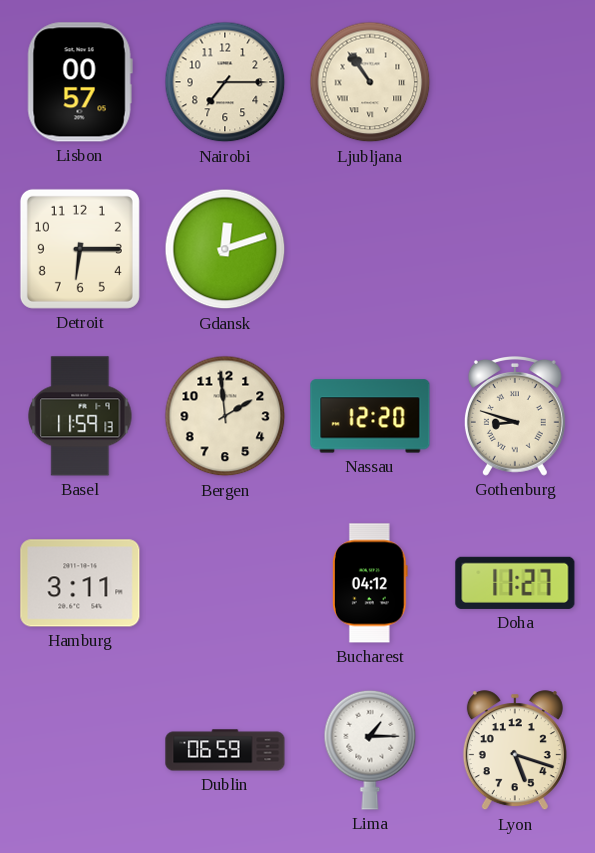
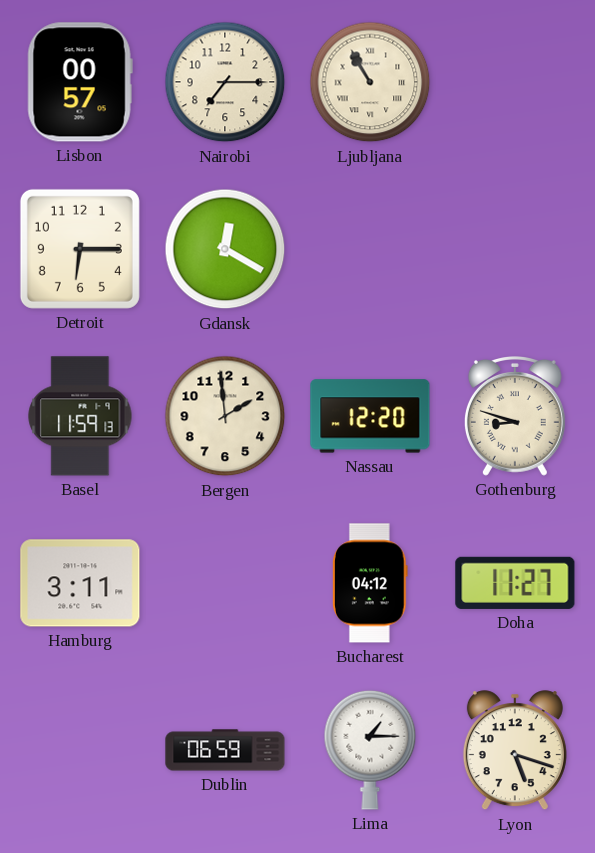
Ljubljana: 10:54 -> 10:55 (370, 82)
Gdansk: 12:12 -> 12:20 (225, 249)
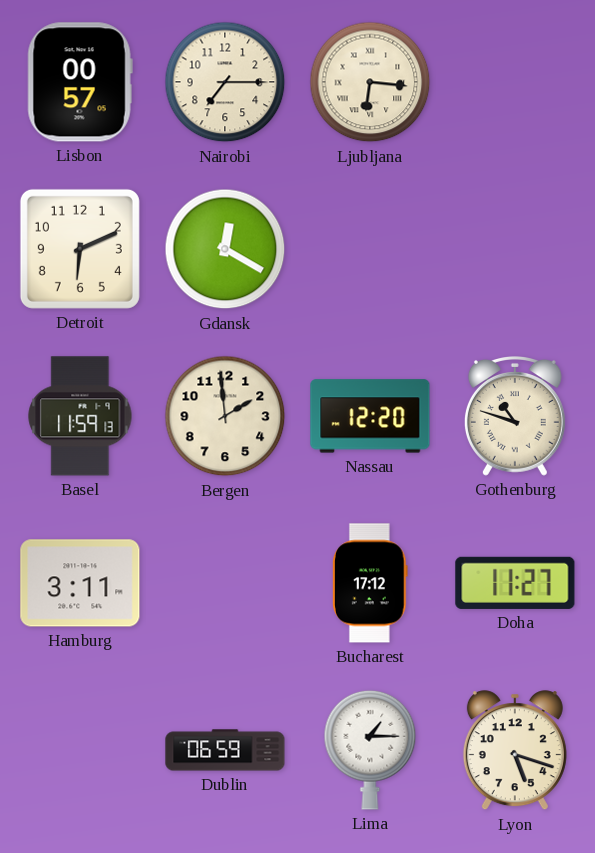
Ljubljana: 10:55 -> 6:16 (370, 82)
Detroit: 6:15 -> 6:11 (80, 249)
Gothenburg: 8:48 -> 10:48 (515, 417)
Bucharest: 04:12 -> 17:12 (371, 583)
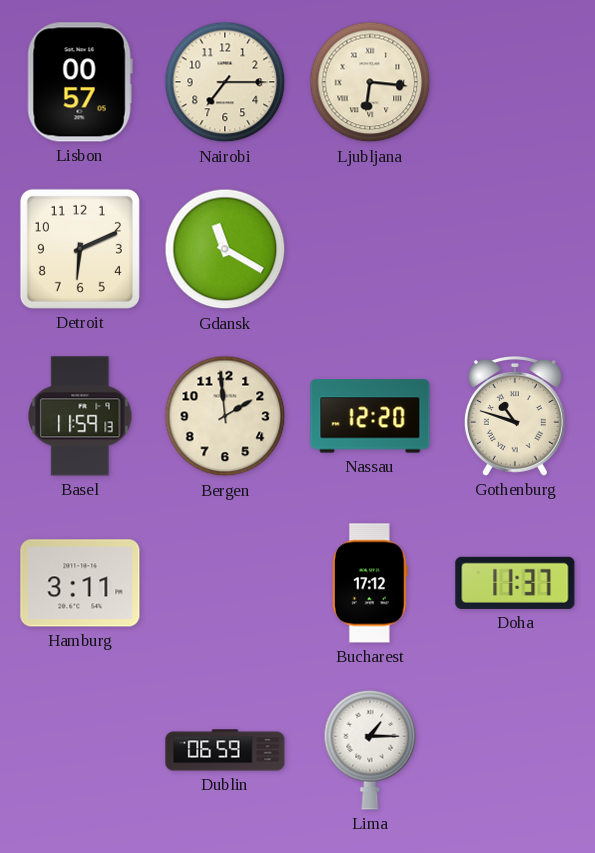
Gdansk: 12:20 -> 11:20 (225, 249)
Doha: 11:27 -> 11:37 (515, 583)
Lyon: 5:18 -> none (515, 751)
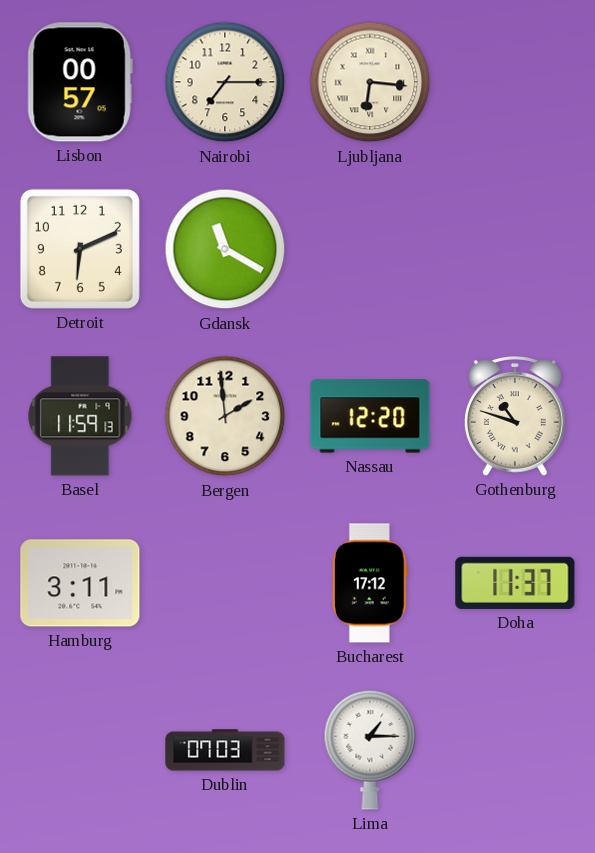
Dublin: 06:59 -> 07:03 (225, 750)
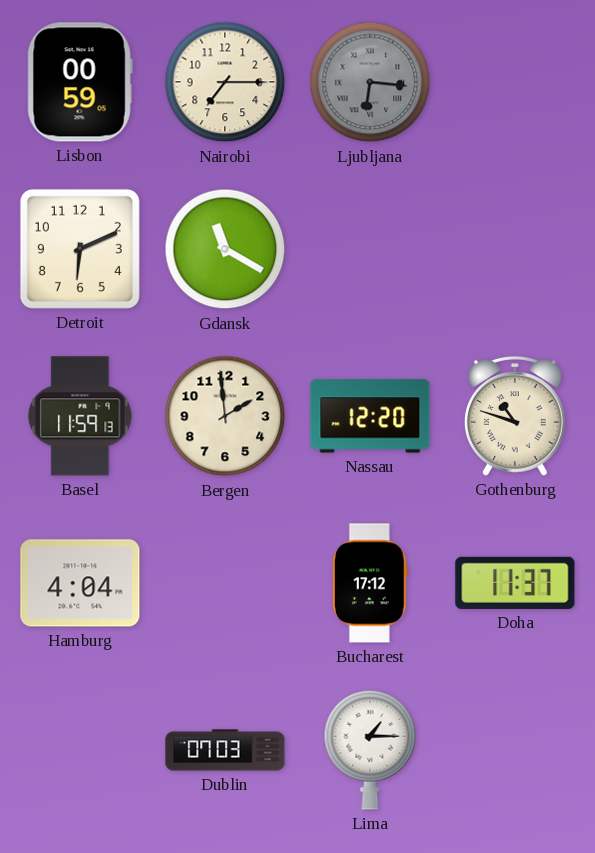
Lisbon: 00:57 -> 00:59 (80, 82)
Ljubljana dial: cream -> grey (370, 82)
Hamburg: 3:11 -> 4:04 (80, 583)
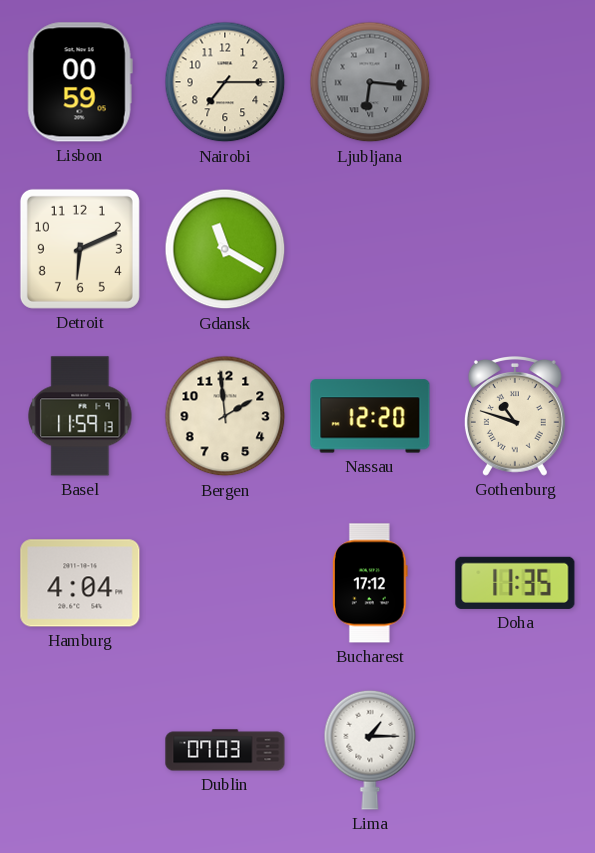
Doha: 11:37 -> 11:35 (515, 583)
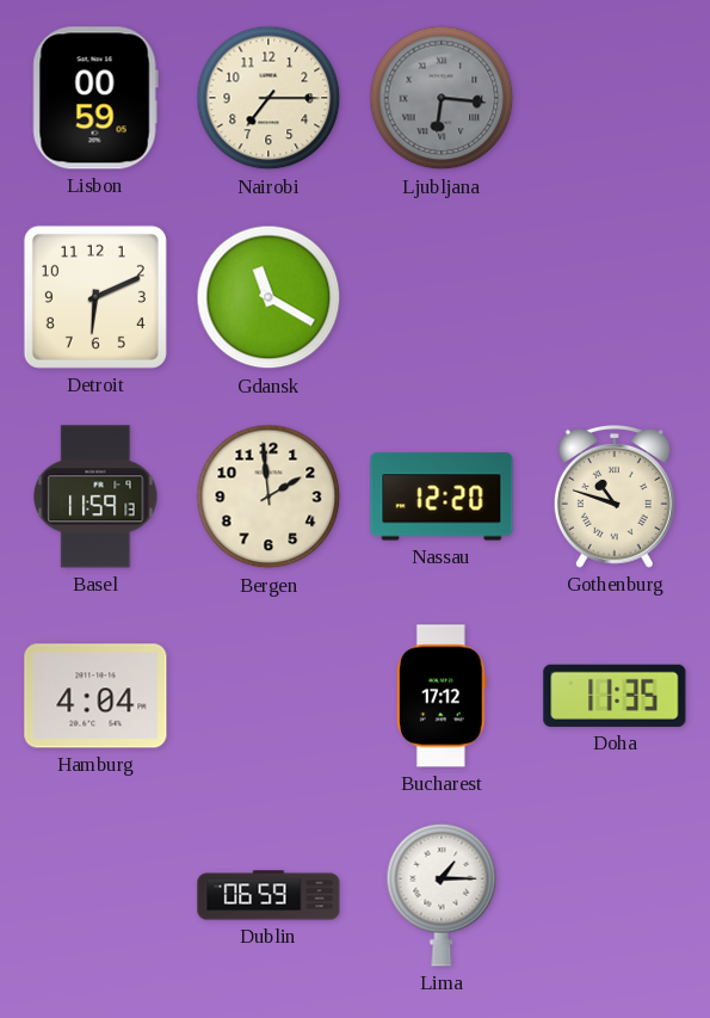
Dublin: 07:03 -> 06:59 (268, 895)
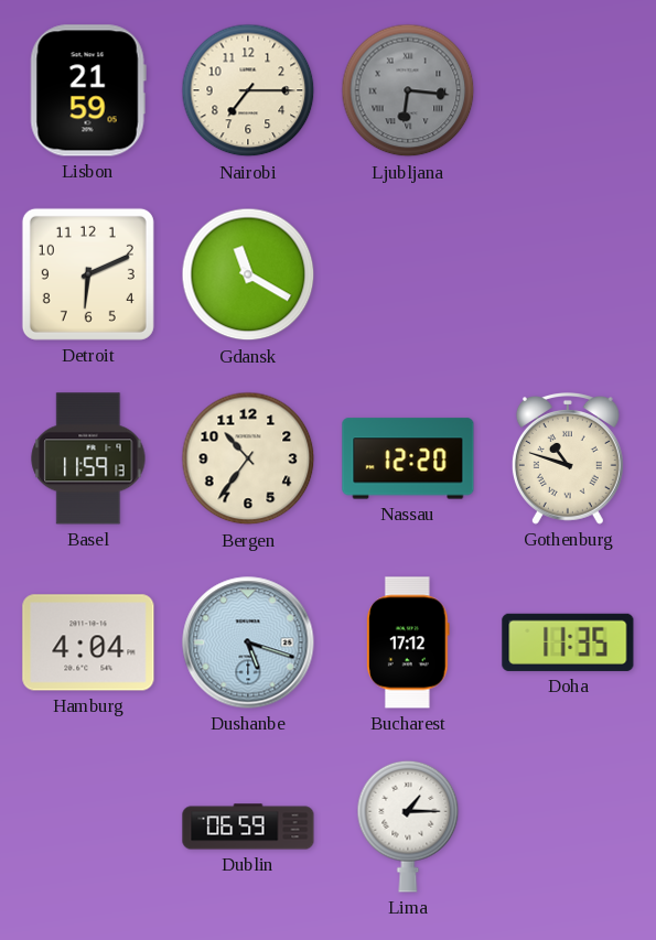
Lisbon: 00:59 -> 21:59 (88, 90)
Bergen: 1:59 -> 10:36 (248, 458)
Dushanbe: none -> 5:18 (248, 642)
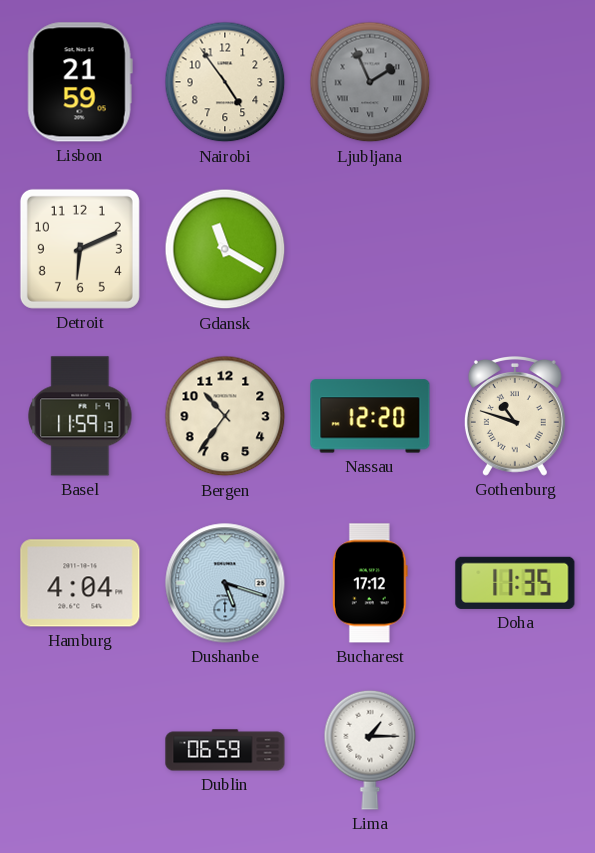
Nairobi: 7:15 -> 4:54 (225, 82)
Ljubljana: 6:16 -> 1:56 (370, 82)
